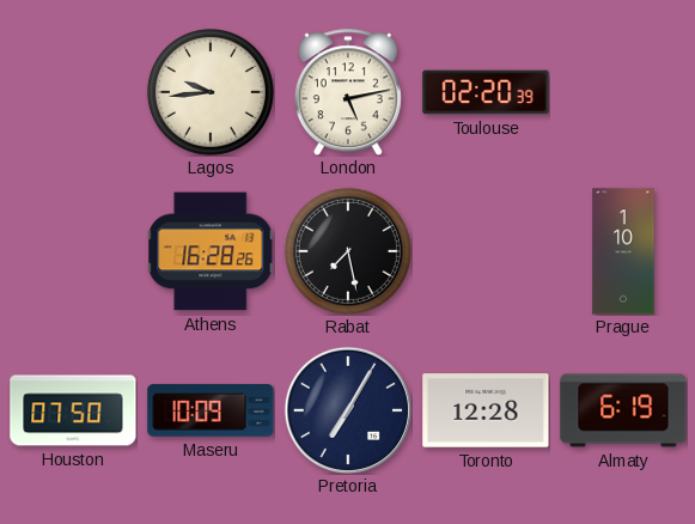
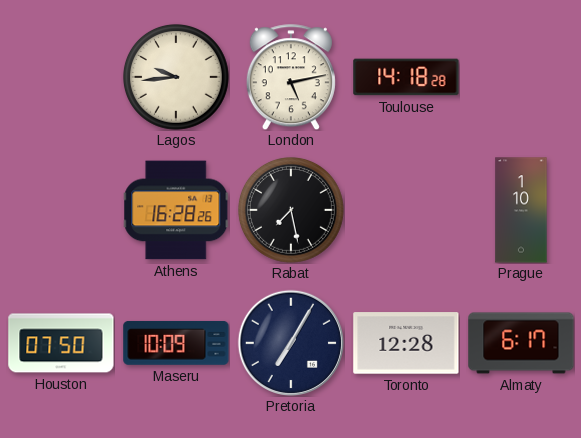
Toulouse: 02:20 -> 14:18 (406, 77)
Almaty: 6:19 -> 6:17 (521, 343)
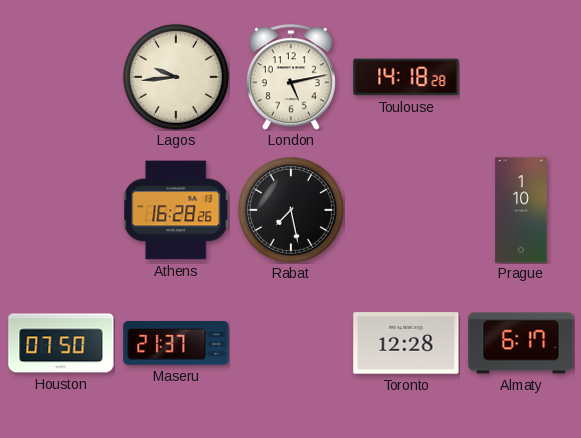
Maseru: 10:09 -> 21:37 (176, 343)
Pretoria: 7:05 -> none (290, 342)
